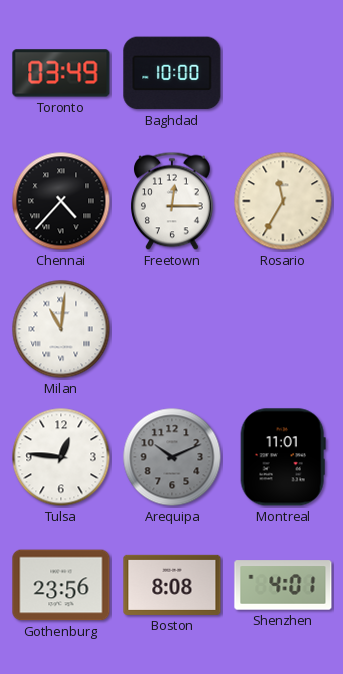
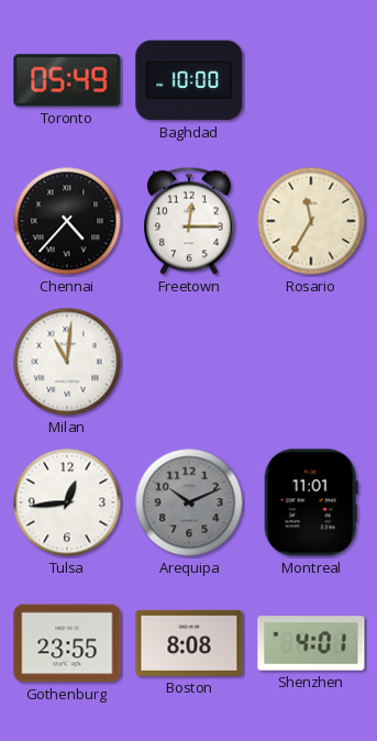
Toronto: 03:49 -> 05:49 (67, 80)
Tulsa: 12:46 -> 12:44 (67, 502)
Gothenburg: 23:56 -> 23:55 (67, 643)
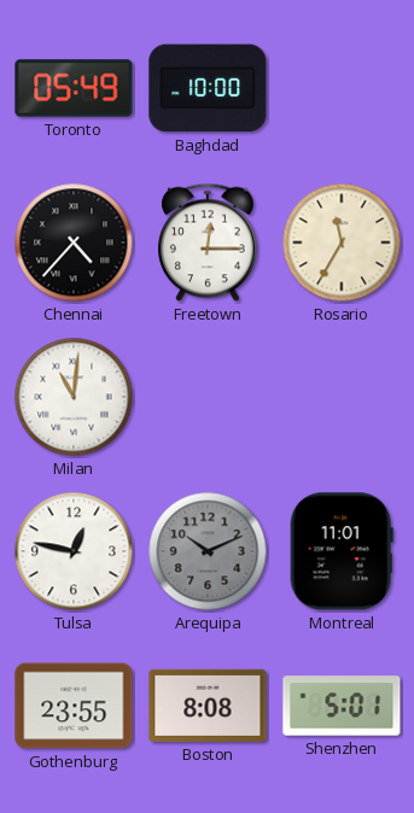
Tulsa: 12:44 -> 12:47 (74, 551)
Shenzhen: 4:01 -> 5:01 (342, 706)
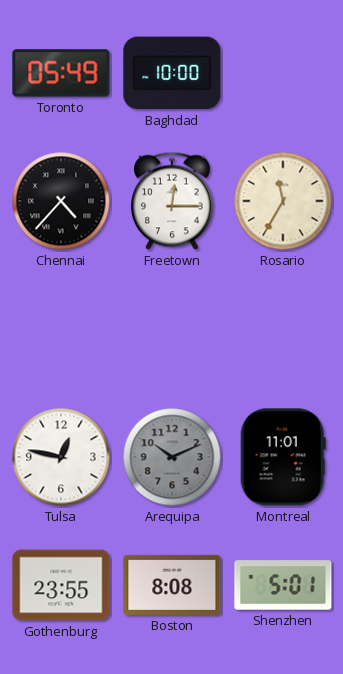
Milan: 11:01 -> none (74, 397)
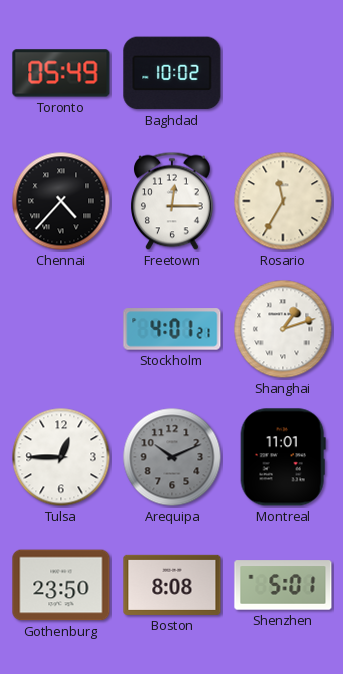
Baghdad: 10:00 -> 10:02 (172, 73)
Stockholm: none -> 4:01 (172, 329)
Shanghai: none -> 1:12 (283, 329)
Tulsa: 12:47 -> 12:45 (61, 457)
Gothenburg: 23:55 -> 23:50 (61, 585)
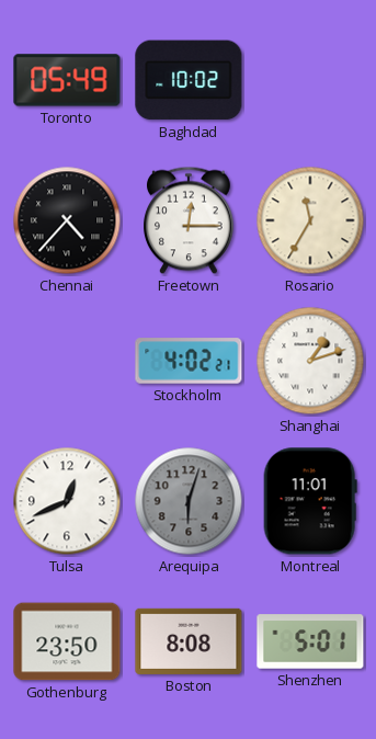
Stockholm: 4:01 -> 4:02 (189, 361)
Tulsa: 12:45 -> 12:41 (67, 501)
Arequipa: 10:11 -> 6:03 (189, 501)
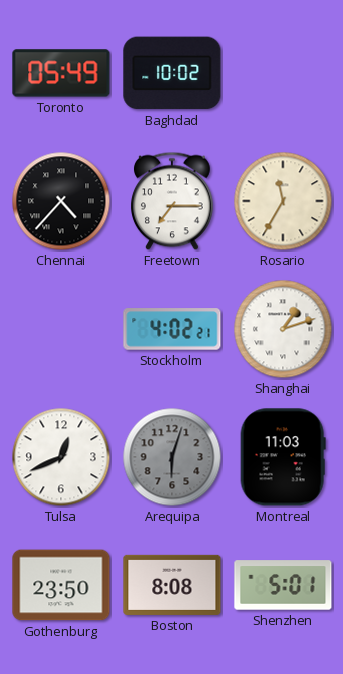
Freetown: 12:15 -> 7:15 (173, 201)
Montreal: 11:01 -> 11:03 (283, 457)
